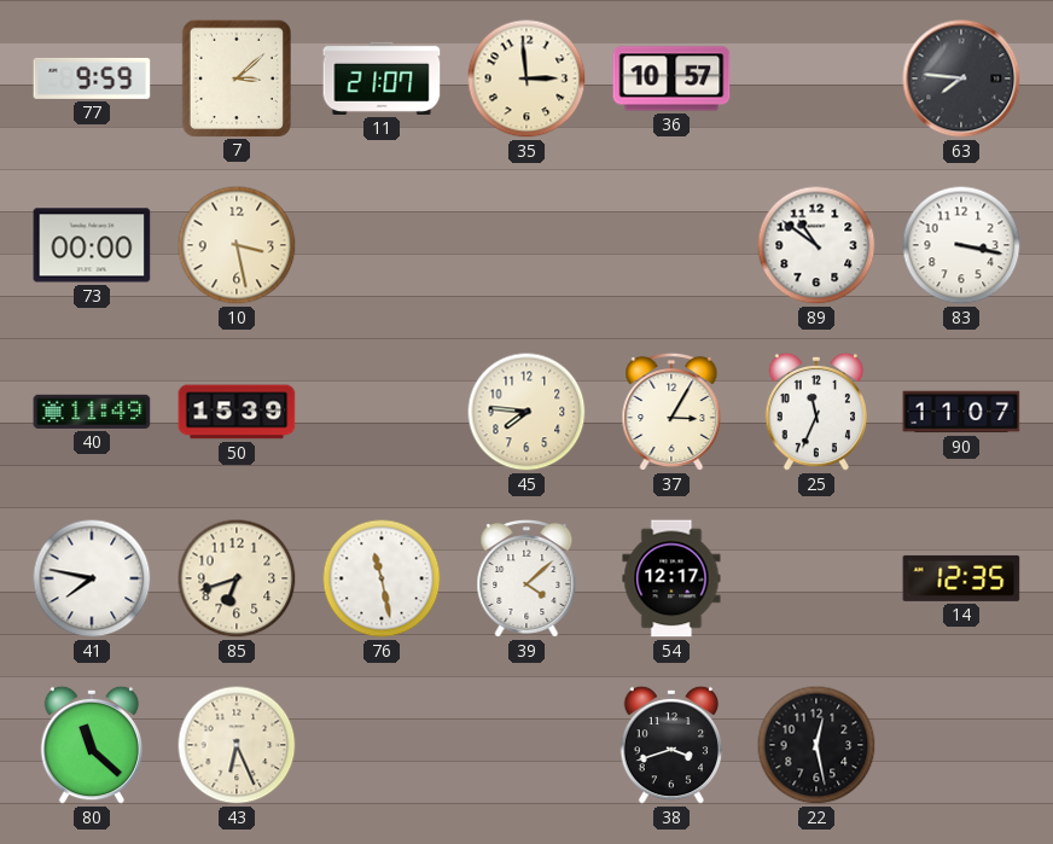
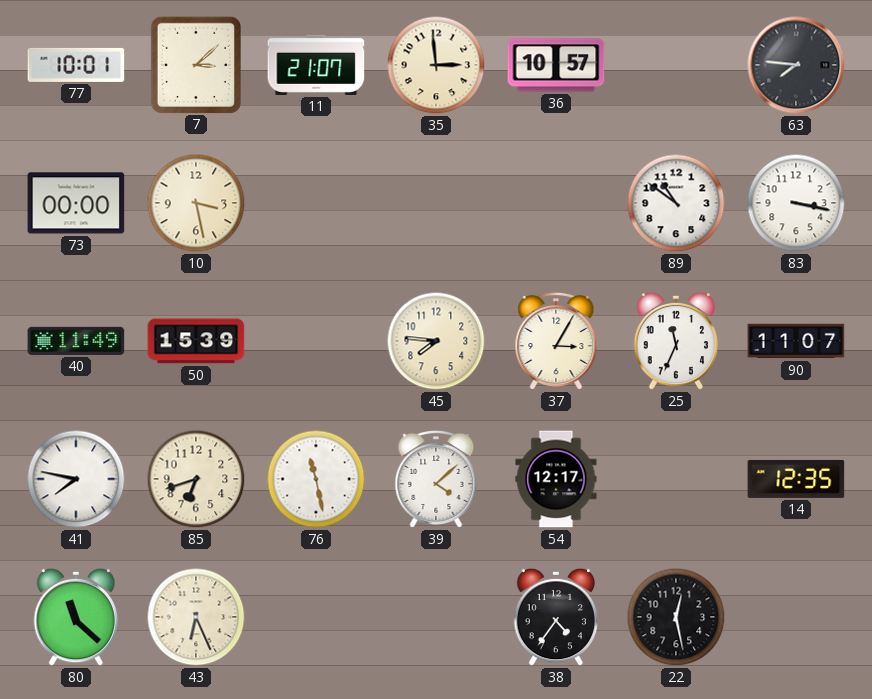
77: 9:59 -> 10:01 (76, 65)
38: 3:42 -> 4:36 (556, 617)
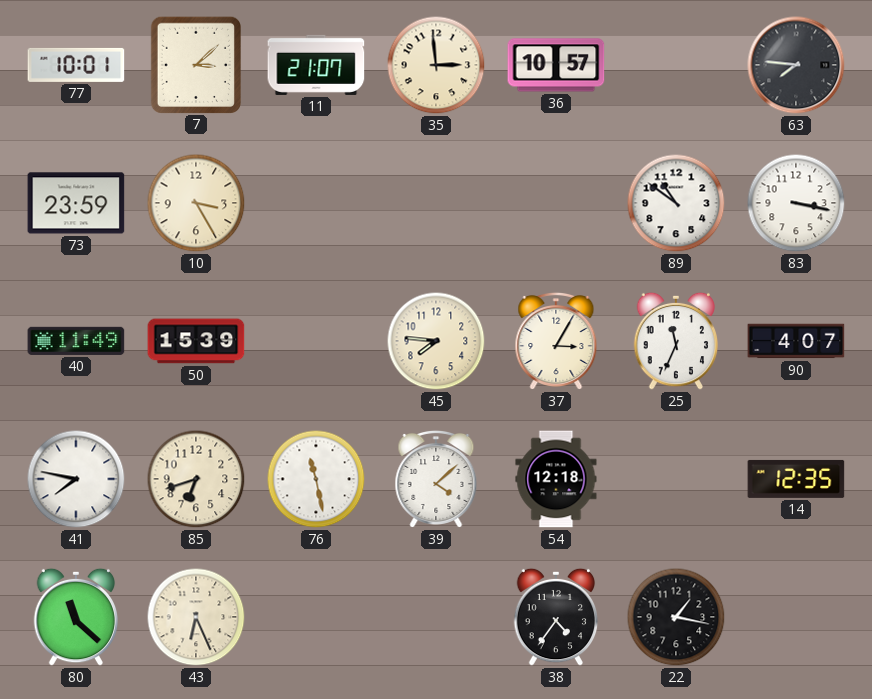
73: 00:00 -> 23:59 (76, 203)
10: 3:28 -> 3:25 (196, 203)
90: 11:07 -> 4:07 (796, 341)
54: 12:17 -> 12:18 (556, 479)
22: 12:28 -> 1:17 (676, 617)
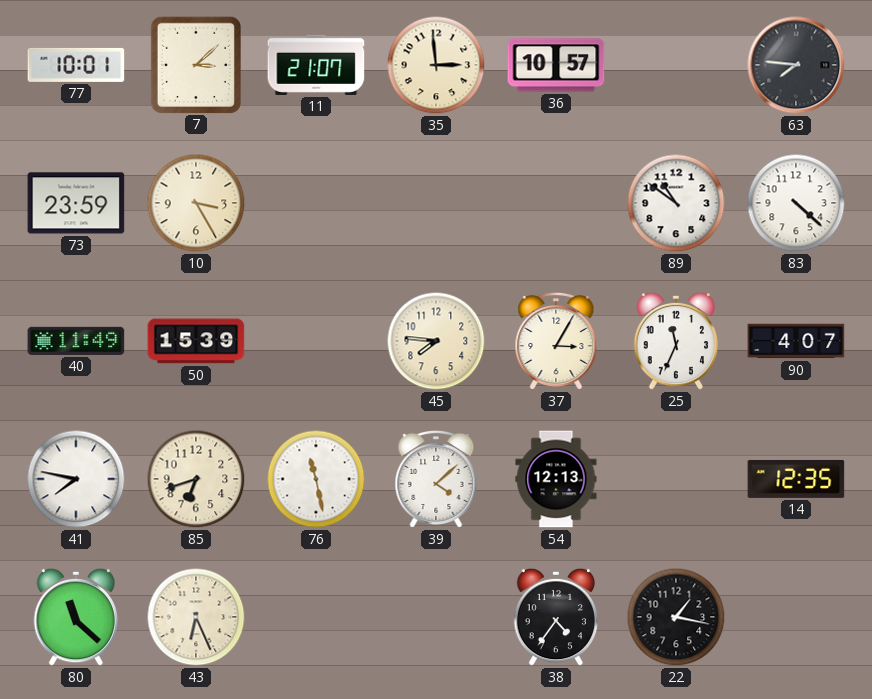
83: 3:17 -> 4:22 (796, 203)
54: 12:18 -> 12:13 (556, 479)
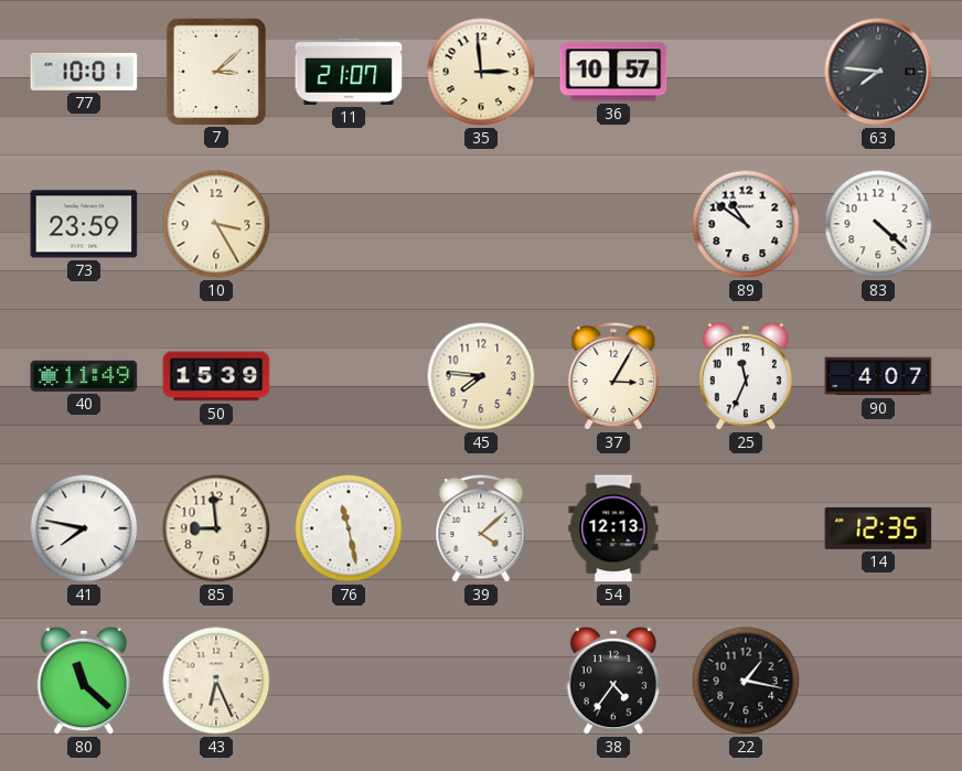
85: 6:42 -> 8:59 (216, 528)
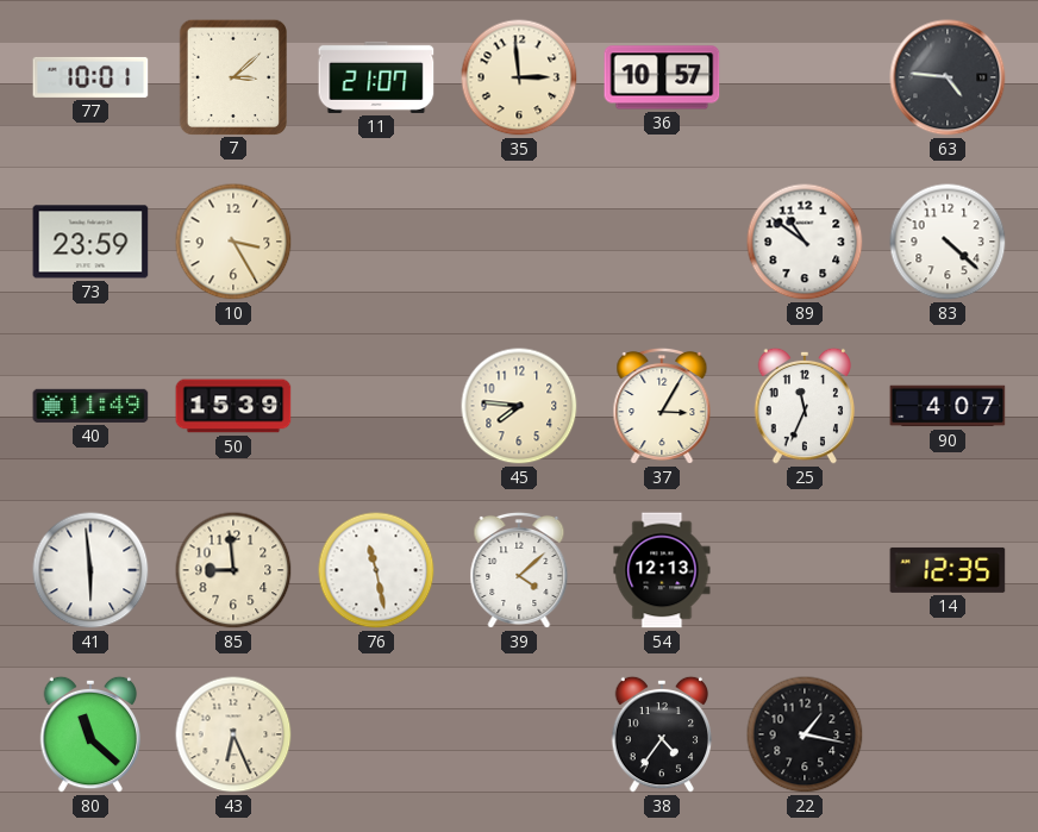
63: 7:46 -> 4:46 (948, 77)
41: 7:47 -> 5:59 (90, 570)
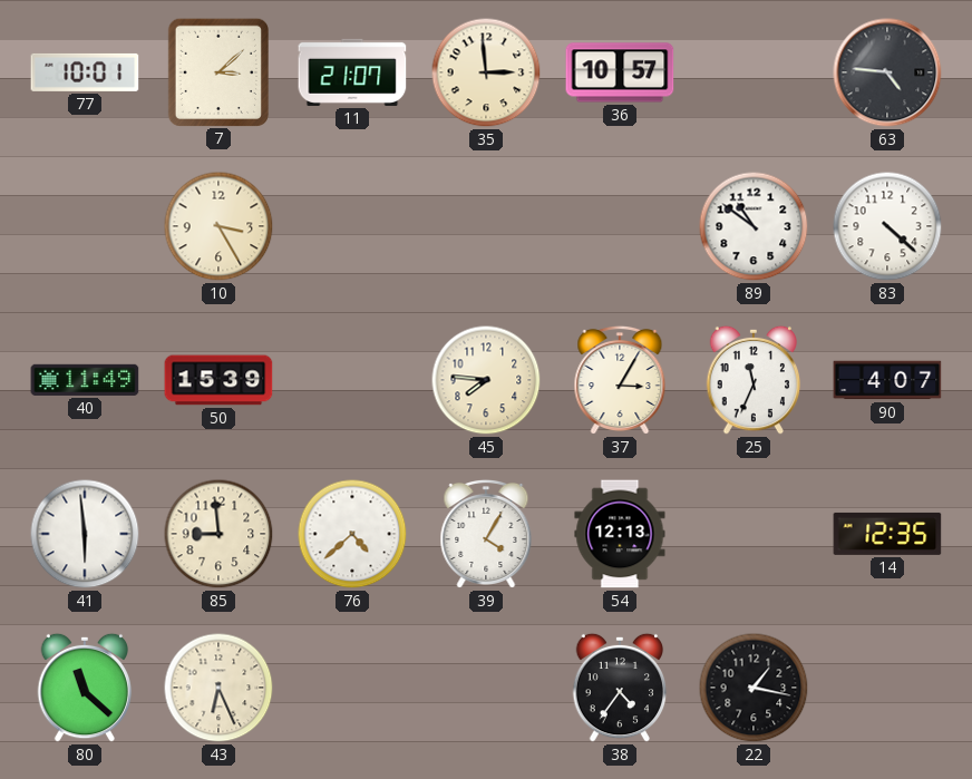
73: 23:59 -> none (90, 242)
76: 11:28 -> 4:38 (352, 534)
39: 4:08 -> 4:05 (486, 534)
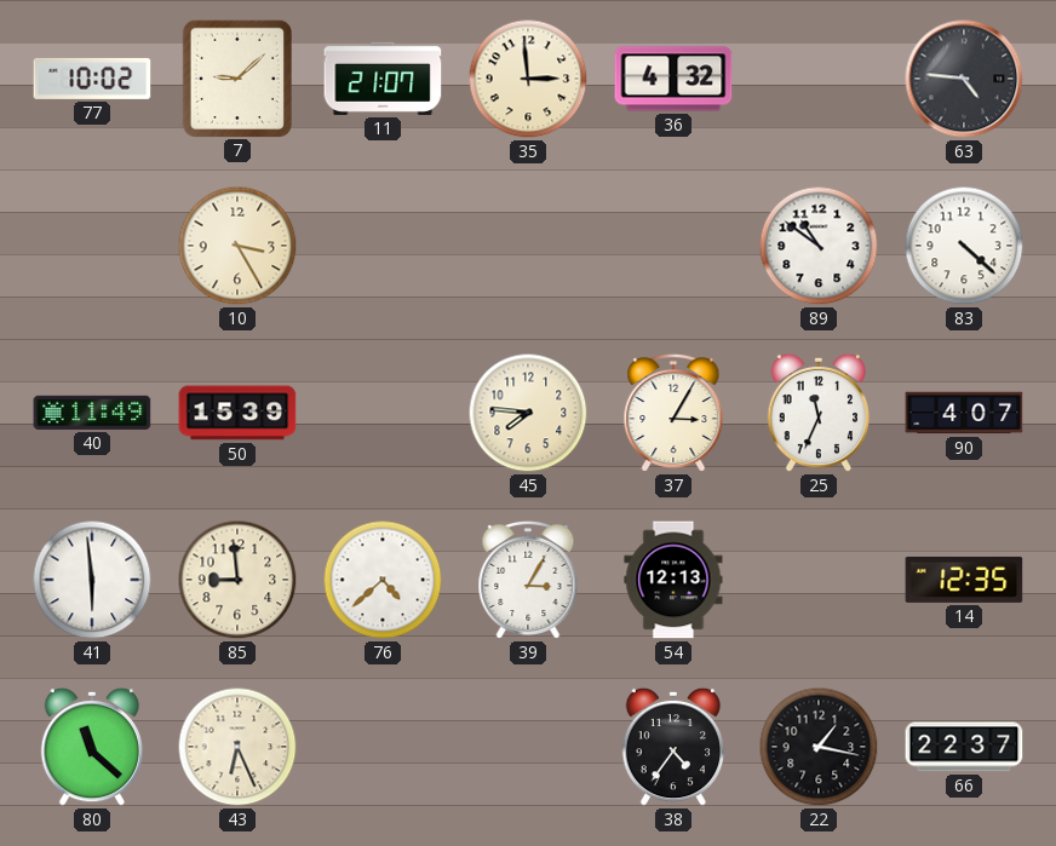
77: 10:01 -> 10:02 (92, 79)
7: 3:08 -> 9:08 (236, 77)
36: 10:57 -> 4:32 (673, 79)
39: 4:05 -> 3:05 (528, 580)
66: none -> 22:37 (964, 747)
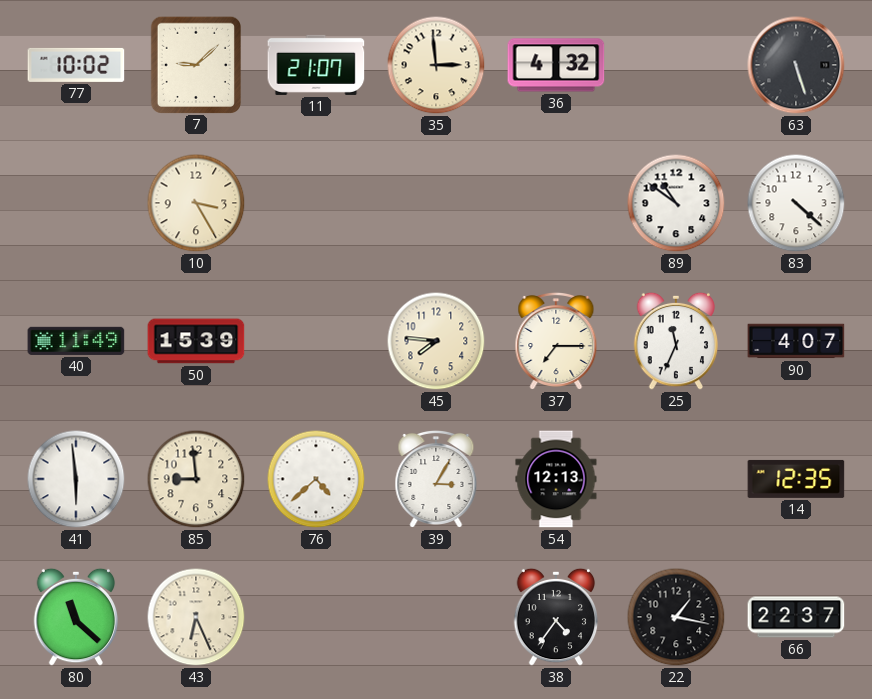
63: 4:46 -> 5:27 (796, 65)
37: 3:05 -> 7:15 (556, 341)
